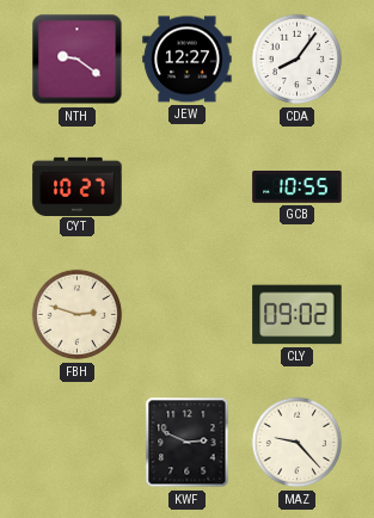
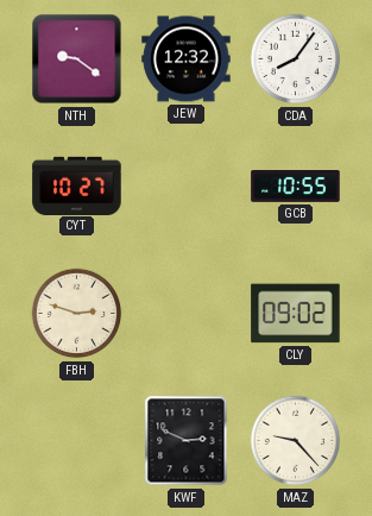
JEW: 12:27 -> 12:32 (187, 59)
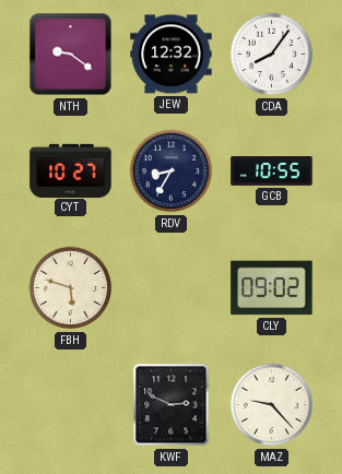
RDV: none -> 8:35 (172, 171)
FBH: 2:48 -> 5:48 (71, 288)
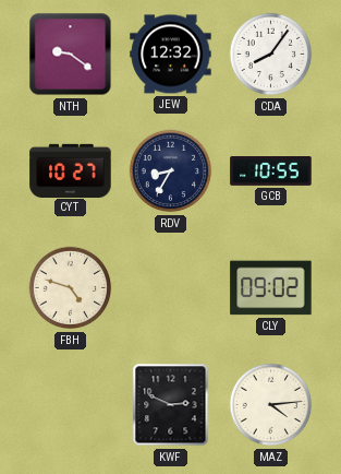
FBH: 5:48 -> 4:48 (71, 288)
MAZ: 9:23 -> 4:14 (271, 405)
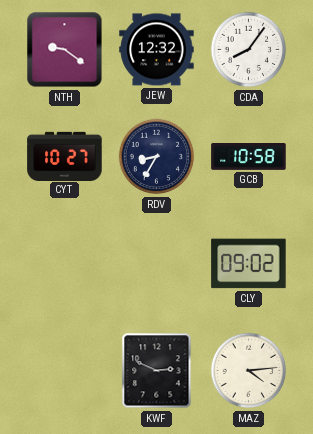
GCB: 10:55 -> 10:58 (249, 157)
FBH: 4:48 -> none (71, 288)
